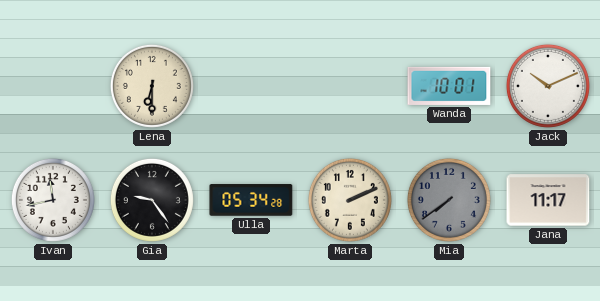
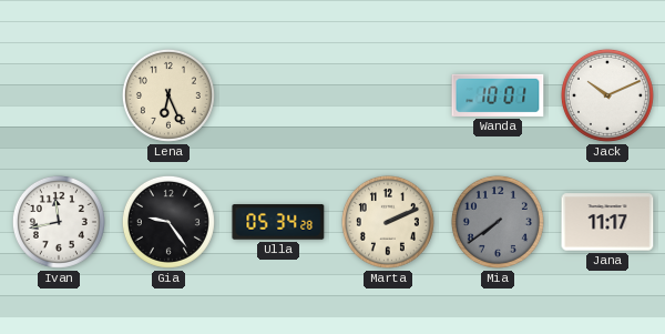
Lena: 6:30 -> 6:26 (168, 95)
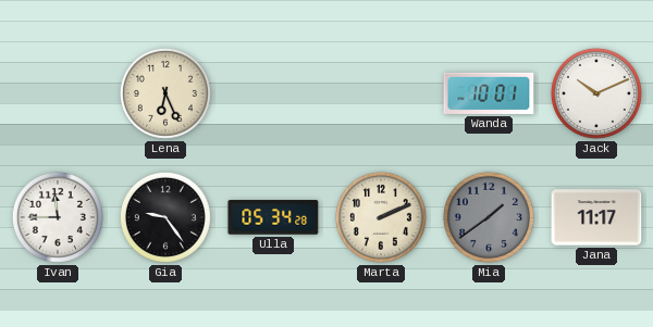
Ivan: 11:43 -> 11:45 (58, 217)
Mia: 7:39 -> 1:39 (489, 217)
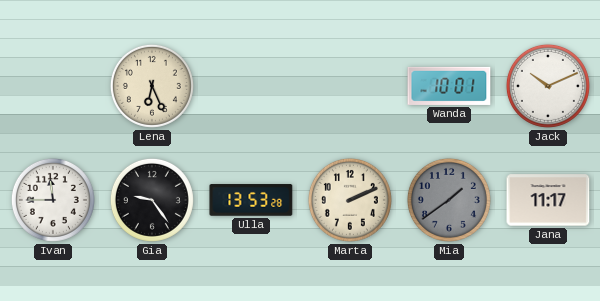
Ulla: 05:34 -> 13:53 (251, 200)
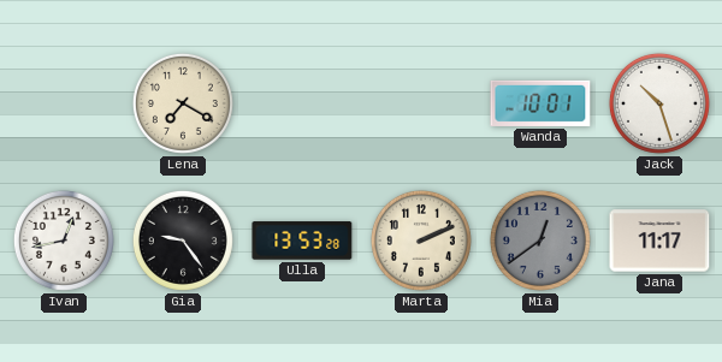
Lena: 6:26 -> 7:20 (183, 103)
Jack: 10:11 -> 10:27 (659, 103)
Ivan: 11:45 -> 12:43 (64, 241)
Mia: 1:39 -> 12:39 (540, 241)
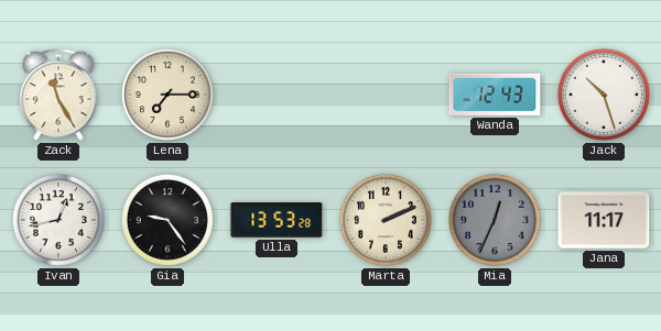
Zack: none -> 11:25 (58, 95)
Lena: 7:20 -> 7:15 (167, 95)
Wanda: 10:01 -> 12:43 (495, 95)
Mia: 12:39 -> 12:34 (495, 220)
